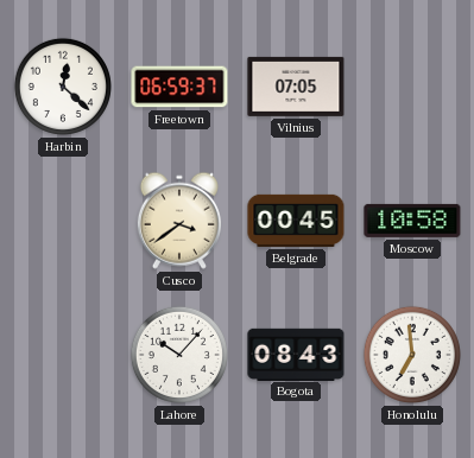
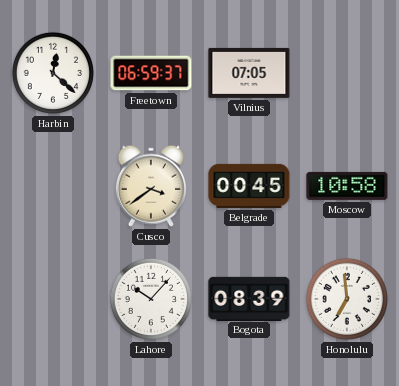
Bogota: 08:43 -> 08:39 (249, 298)
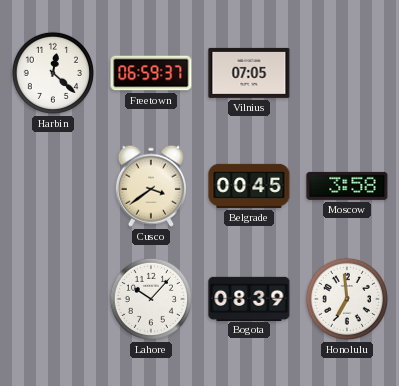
Moscow: 10:58 -> 3:58 (347, 186)
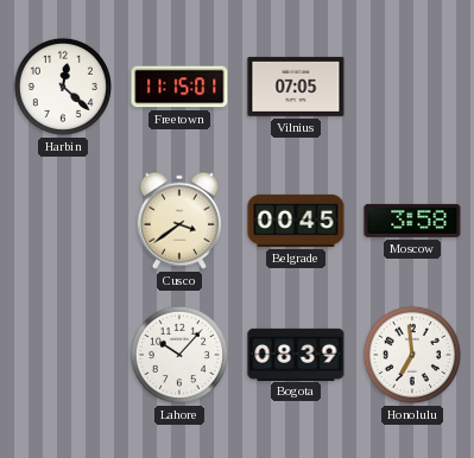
Freetown: 06:59 -> 11:15 (179, 87)
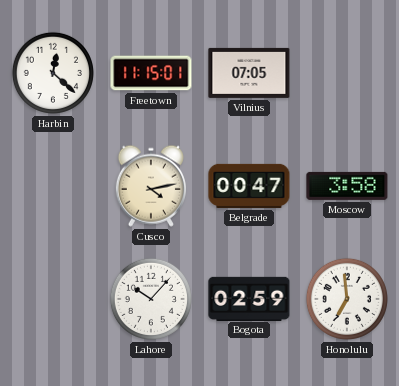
Cusco: 3:39 -> 4:13 (151, 186)
Belgrade: 00:45 -> 00:47 (249, 186)
Bogota: 08:39 -> 02:59 (249, 298)
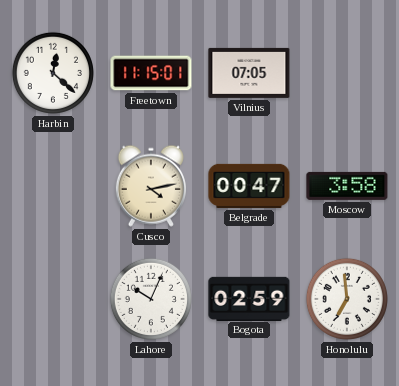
Lahore: 10:07 -> 10:04 (151, 299)
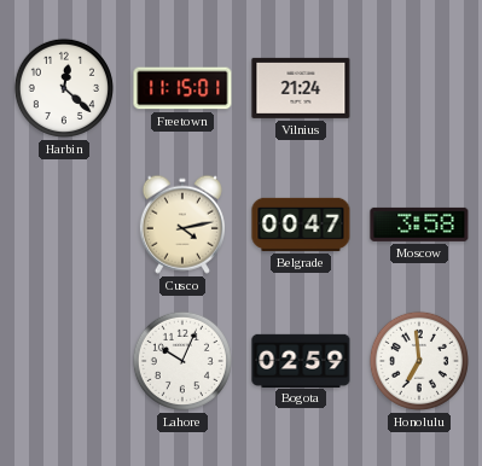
Vilnius: 07:05 -> 21:24 (301, 88)
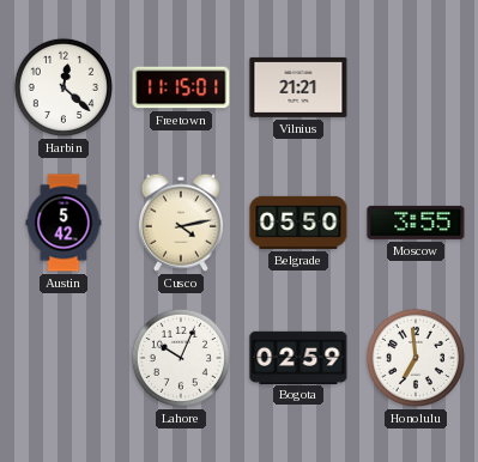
Vilnius: 21:24 -> 21:21 (298, 87)
Austin: none -> 5:42 (63, 223)
Belgrade: 00:47 -> 05:50 (298, 223)
Moscow: 3:58 -> 3:55 (416, 223)
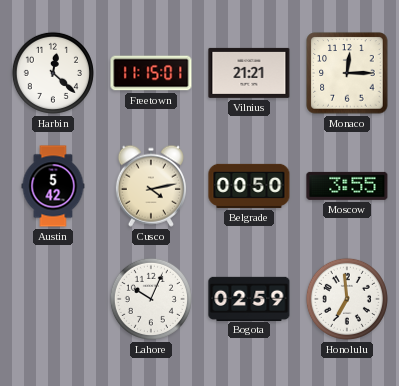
Monaco: none -> 12:15 (347, 73)
Belgrade: 05:50 -> 00:50 (249, 186)
